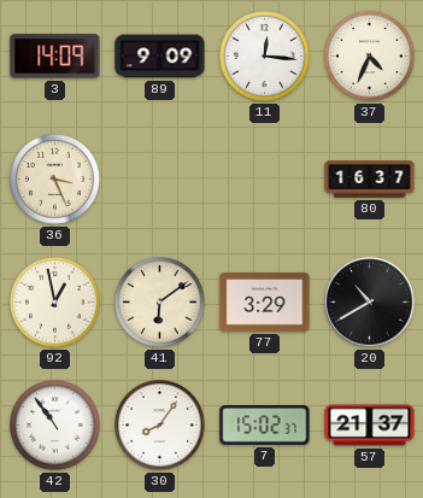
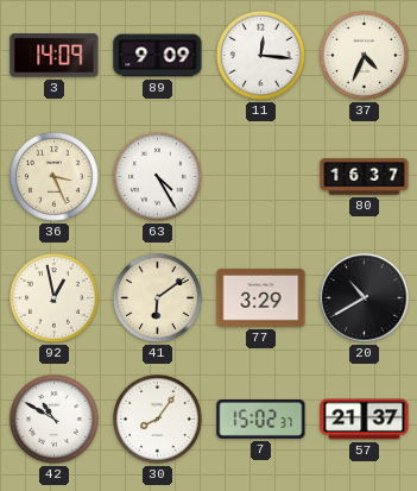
63: none -> 4:25 (157, 176)
42: 10:54 -> 10:50 (53, 418)
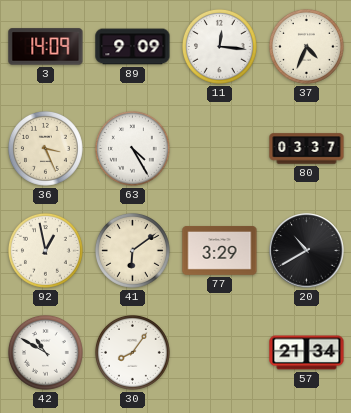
80: 16:37 -> 03:37 (307, 149)
7: 15:02 -> none (261, 420)
57: 21:37 -> 21:34 (307, 353)
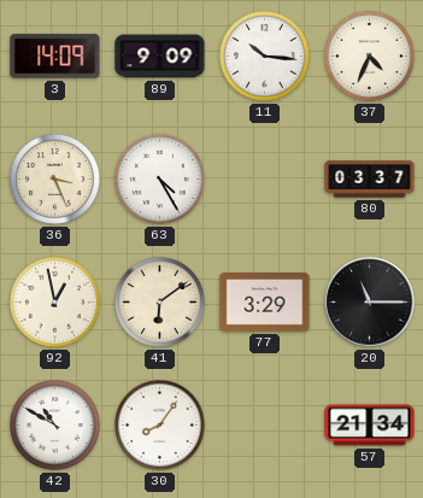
11: 12:16 -> 10:16 (264, 55)
20: 10:40 -> 11:15 (370, 303)
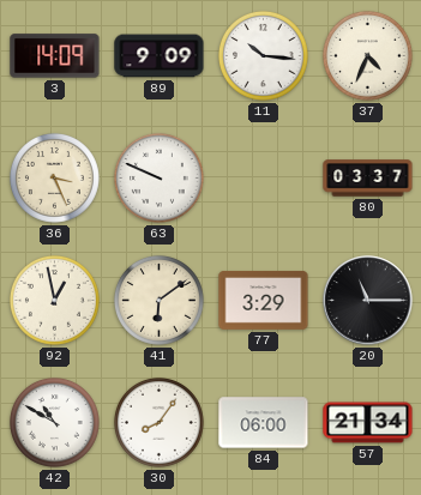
63: 4:25 -> 9:49 (158, 177)
84: none -> 06:00 (264, 423)
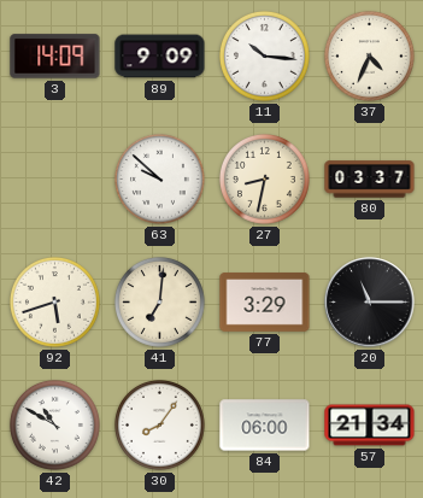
36: 3:26 -> none (54, 177)
63: 9:49 -> 9:52 (159, 178)
27: none -> 8:32 (264, 178)
92: 12:58 -> 5:42 (54, 301)
41: 6:09 -> 7:01 (159, 301)
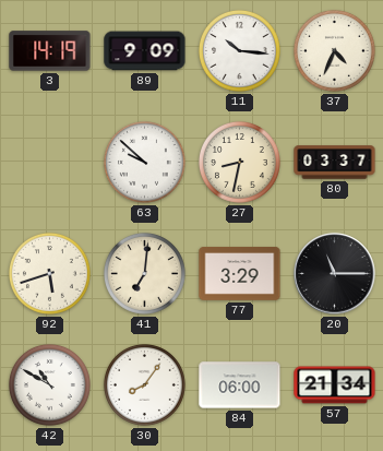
3: 14:09 -> 14:19 (50, 51)
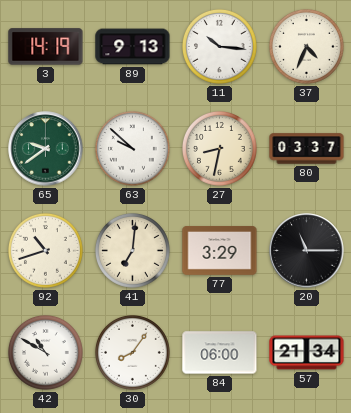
89: 9:09 -> 9:13 (133, 47)
65: none -> 9:39 (46, 149)
92: 5:42 -> 10:42 (45, 250)
